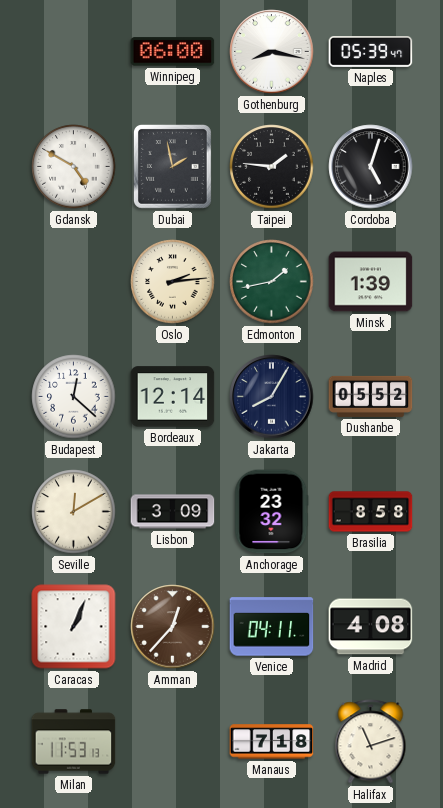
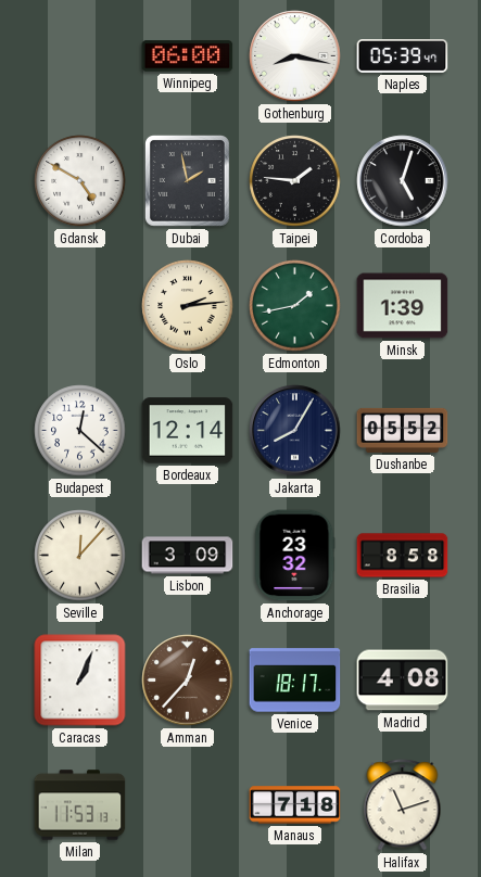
Seville: 12:10 -> 12:07 (80, 556)
Venice: 04:11 -> 18:17 (295, 681)
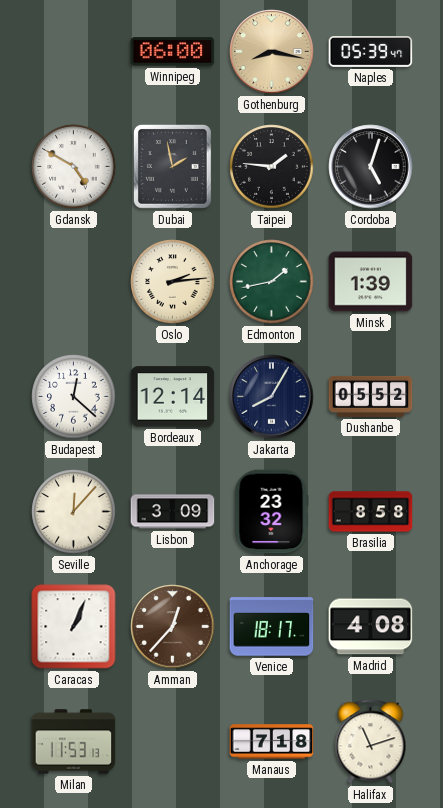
Gothenburg dial: white -> champagne (272, 52)
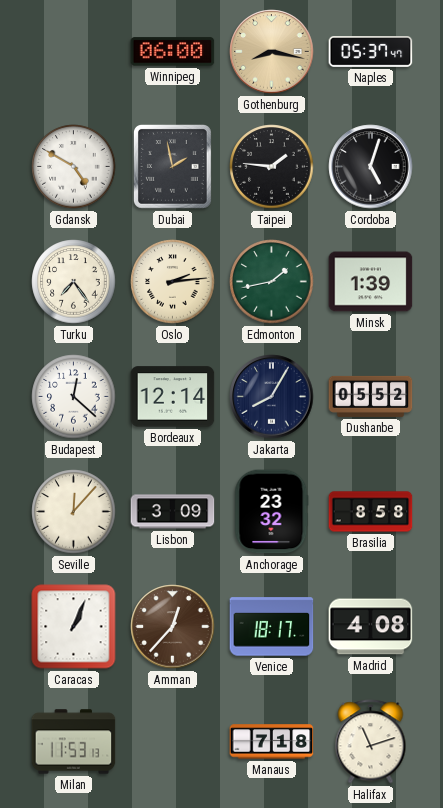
Naples: 05:39 -> 05:37 (371, 52)
Turku: none -> 7:24 (74, 282)
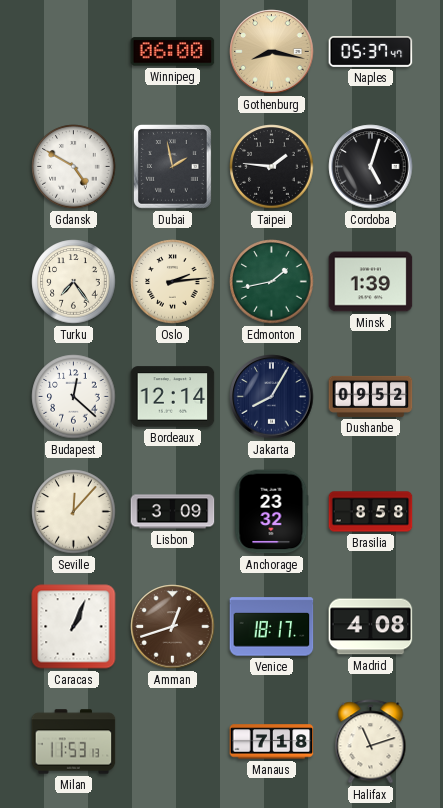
Dushanbe: 05:52 -> 09:52 (371, 396)
Amman: 12:37 -> 12:42 (173, 627)
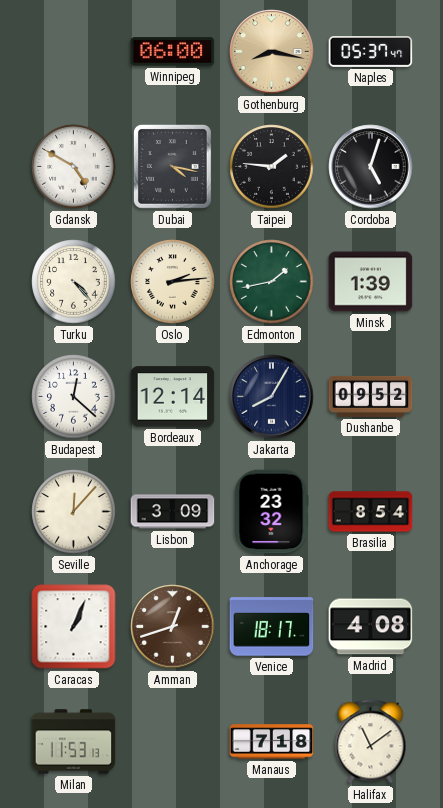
Dubai: 1:58 -> 4:17 (173, 167)
Turku: 7:24 -> 4:23 (74, 282)
Brasilia: 8:58 -> 8:54 (371, 512)
Halifax: 11:12 -> 11:09 (371, 742)
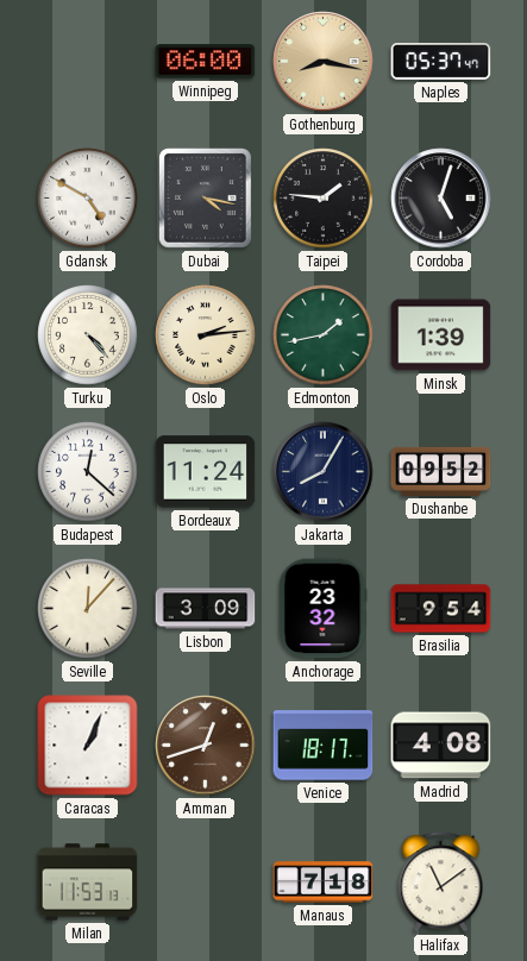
Bordeaux: 12:14 -> 11:24 (206, 472)
Brasilia: 8:54 -> 9:54 (441, 609)
